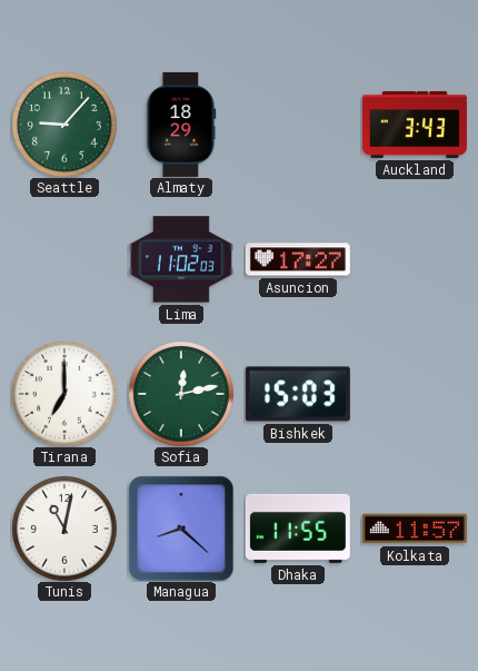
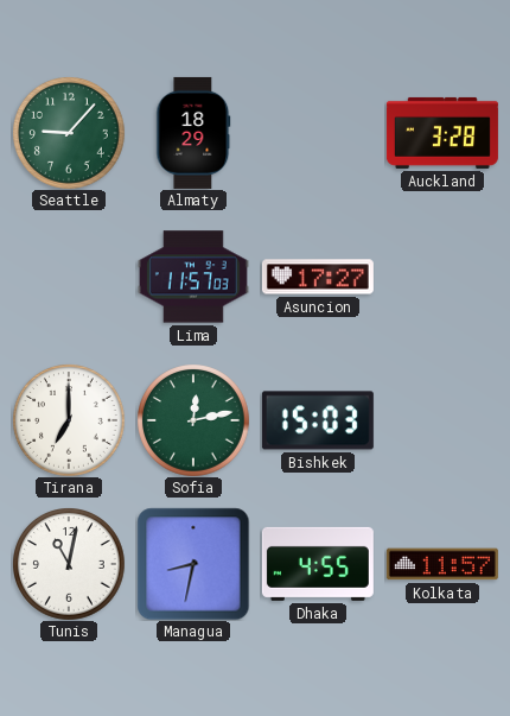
Auckland: 3:43 -> 3:28 (442, 133)
Lima: 11:02 -> 11:57 (193, 277)
Managua: 8:22 -> 8:32 (193, 564)
Dhaka: 11:55 -> 4:55 (318, 564)
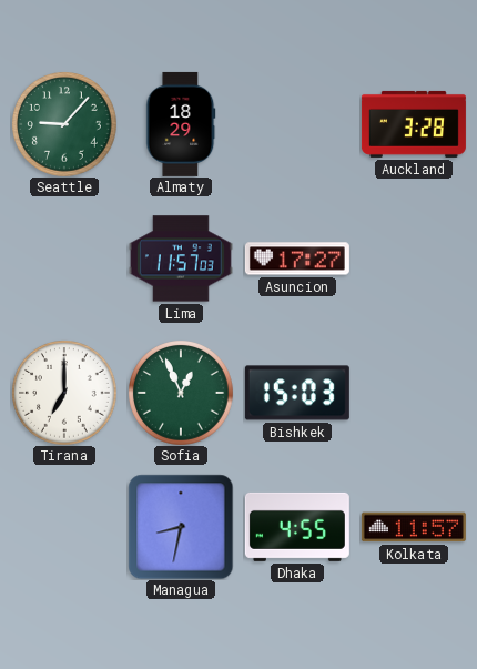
Sofia: 12:13 -> 12:56 (181, 393)
Tunis: 11:02 -> none (69, 564)
